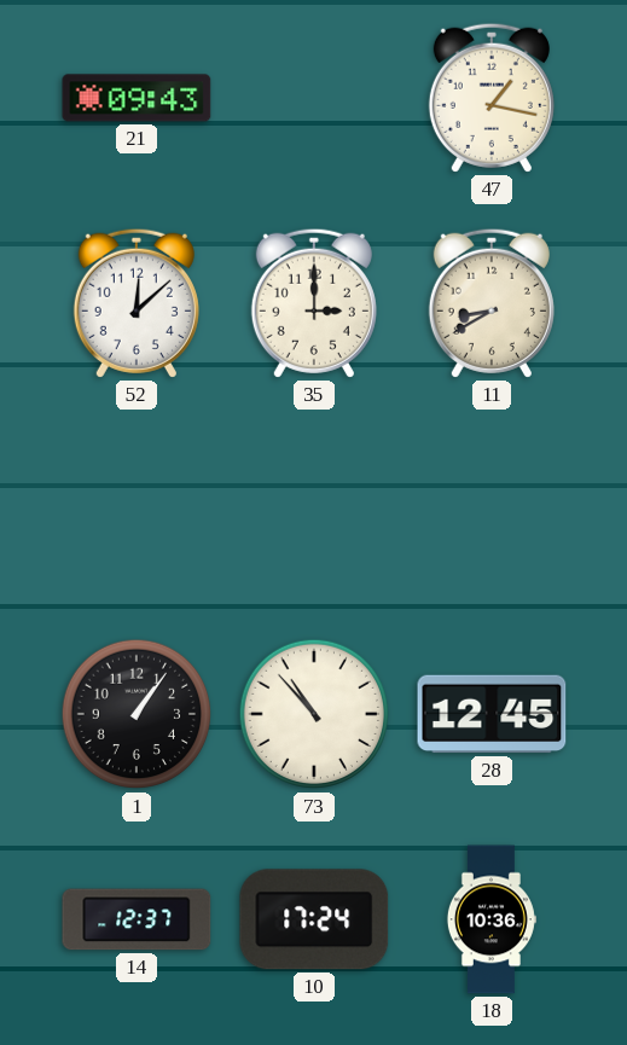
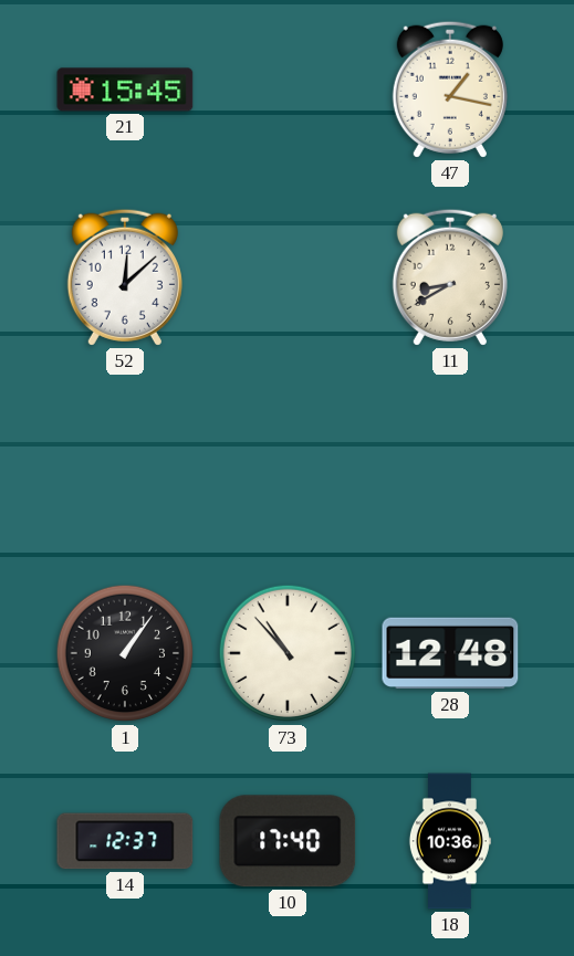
21: 09:43 -> 15:45 (125, 90)
35: 3:00 -> none (314, 303)
28: 12:45 -> 12:48 (450, 653)
10: 17:24 -> 17:40 (288, 841)
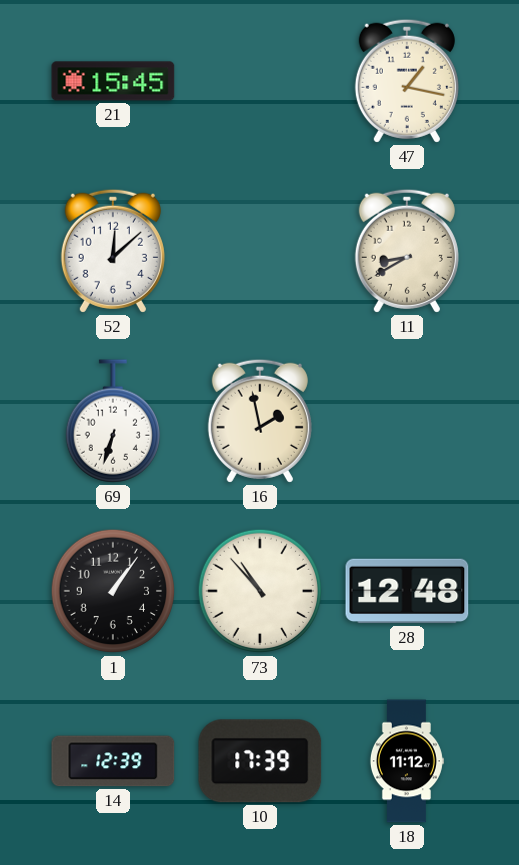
69: none -> 6:33 (112, 421)
16: none -> 1:58 (260, 421)
14: 12:37 -> 12:39 (113, 761)
10: 17:40 -> 17:39 (260, 761)
18: 10:36 -> 11:12 (406, 761)
